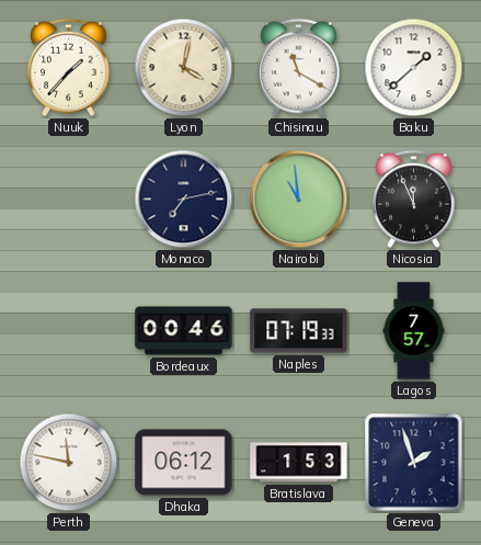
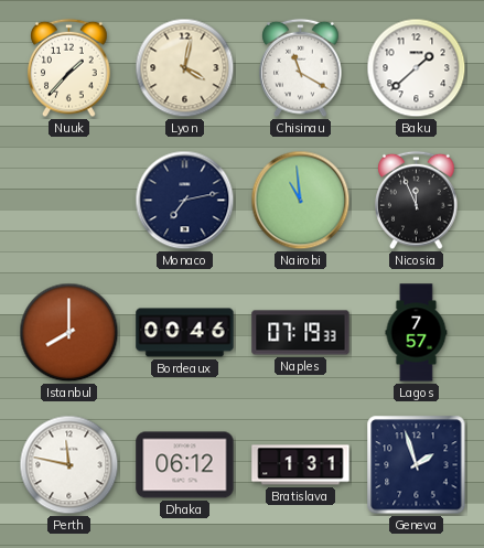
Istanbul: none -> 8:00 (69, 333)
Bratislava: 1:53 -> 1:31 (301, 465)
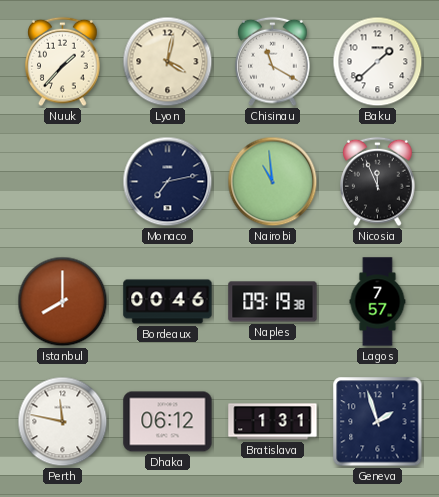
Naples: 07:19 -> 09:19 (273, 302)
